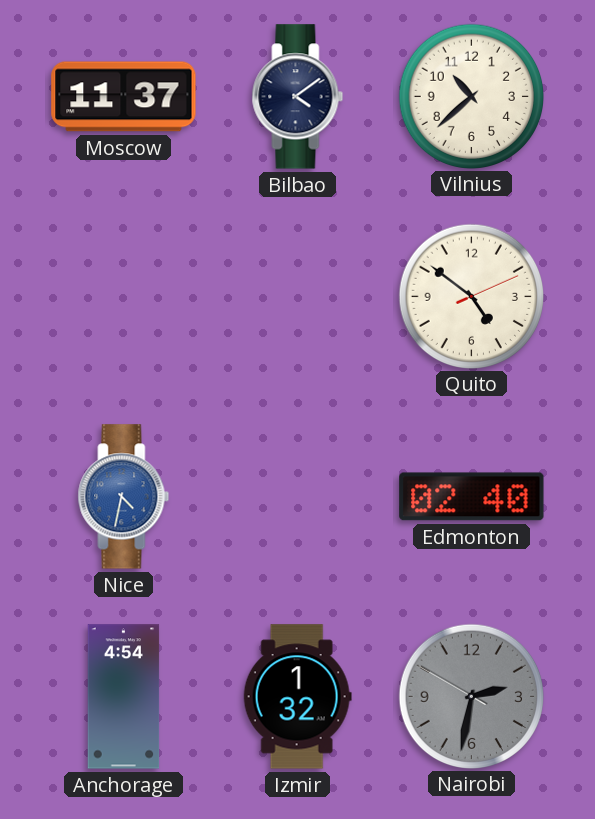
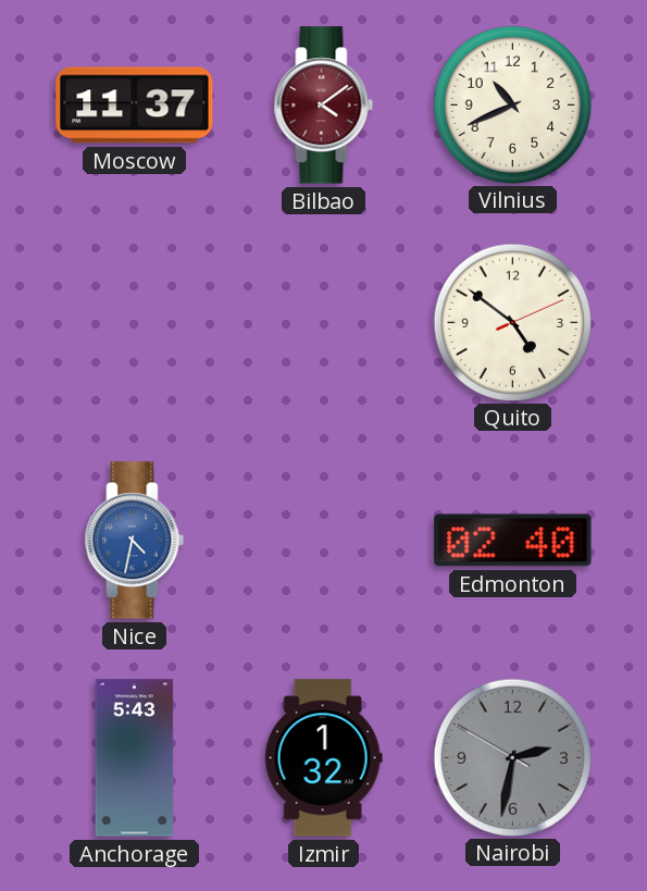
Bilbao dial: navy -> burgundy (324, 106)
Vilnius: 10:38 -> 10:41 (512, 104)
Anchorage: 4:54 -> 5:43 (135, 758)
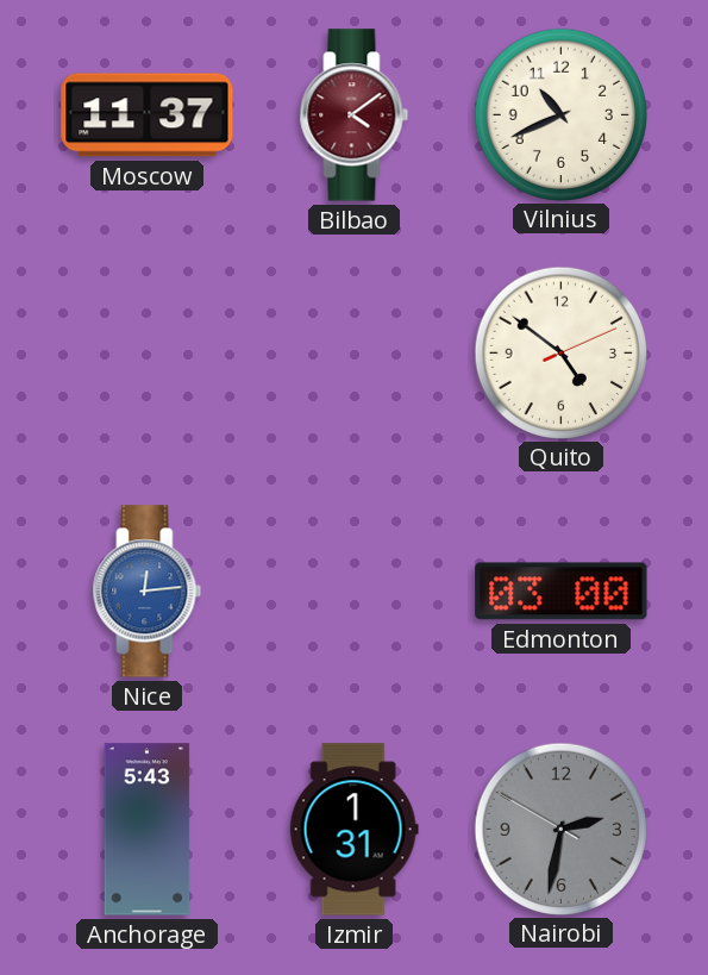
Nice: 4:32 -> 12:14 (148, 592)
Edmonton: 02:40 -> 03:00 (562, 592)
Izmir: 1:32 -> 1:31 (353, 830)
